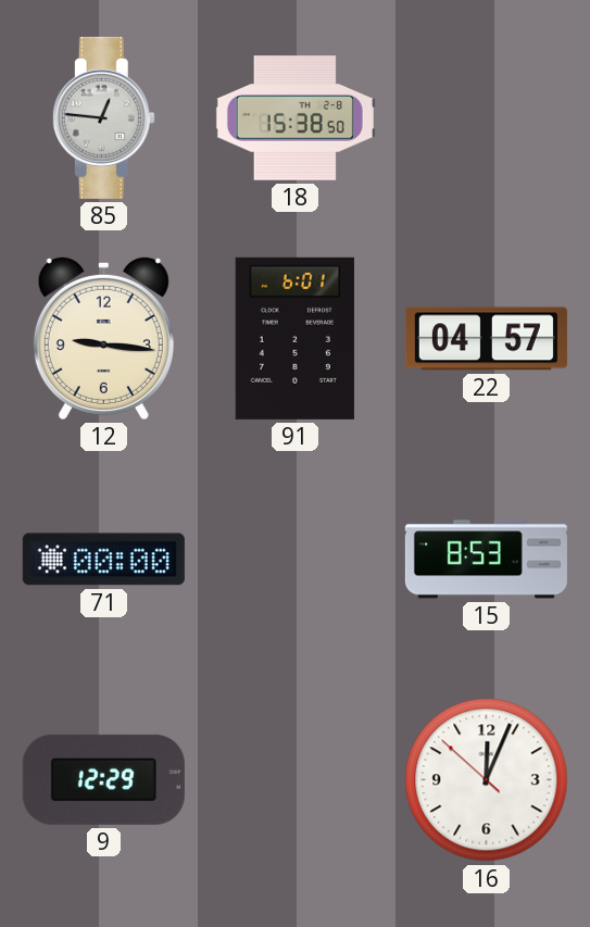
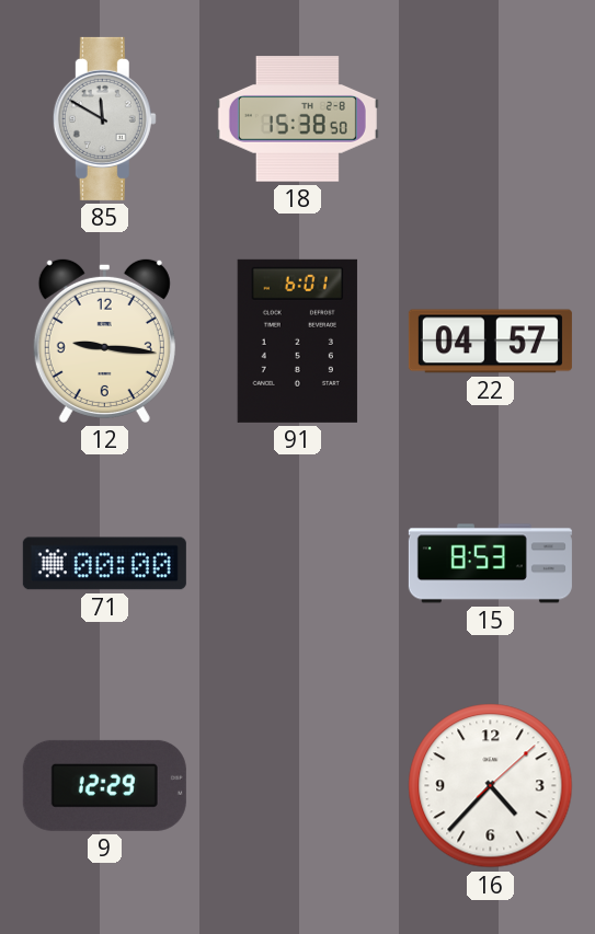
85: 12:46 -> 11:50 (104, 118)
16: 12:03 -> 4:37 (491, 786)
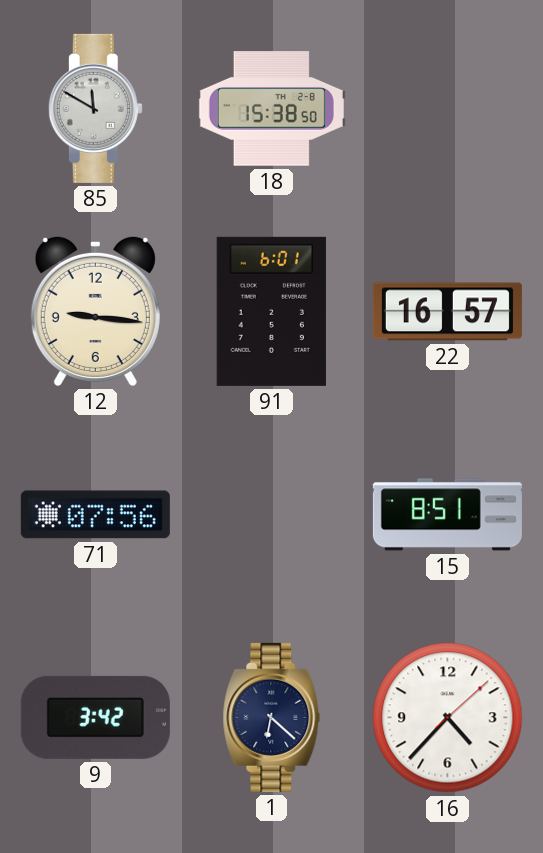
22: 04:57 -> 16:57 (447, 312)
71: 00:00 -> 07:56 (95, 515)
15: 8:53 -> 8:51 (447, 515)
9: 12:29 -> 3:42 (95, 717)
1: none -> 6:22 (272, 717)
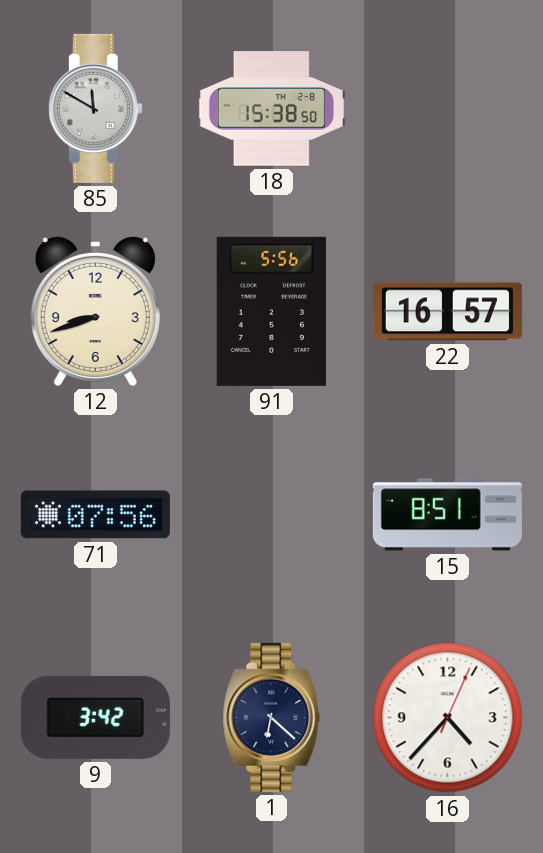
12: 9:16 -> 8:42 (95, 311)
91: 6:01 -> 5:56 (271, 311)
16: 4:37:08 -> 4:37:04 (448, 718)
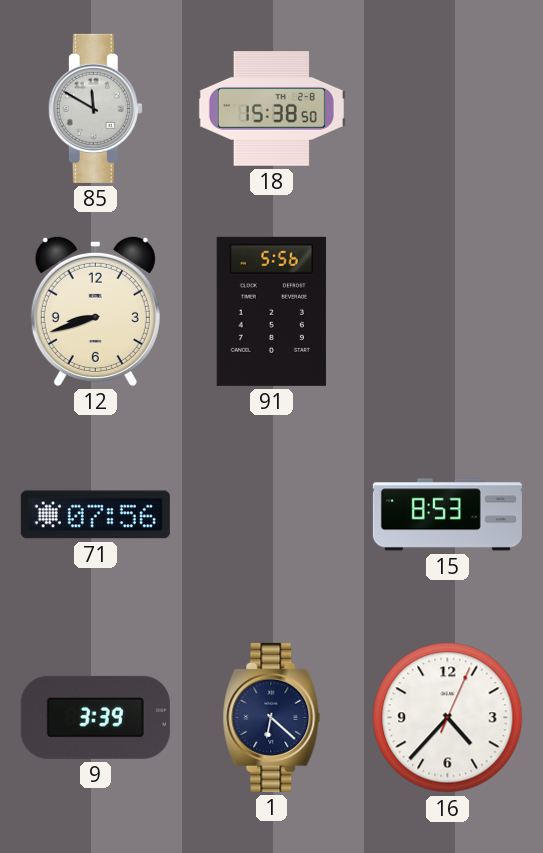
22: 16:57 -> none (447, 312)
15: 8:51 -> 8:53 (447, 515)
9: 3:42 -> 3:39 (95, 717)
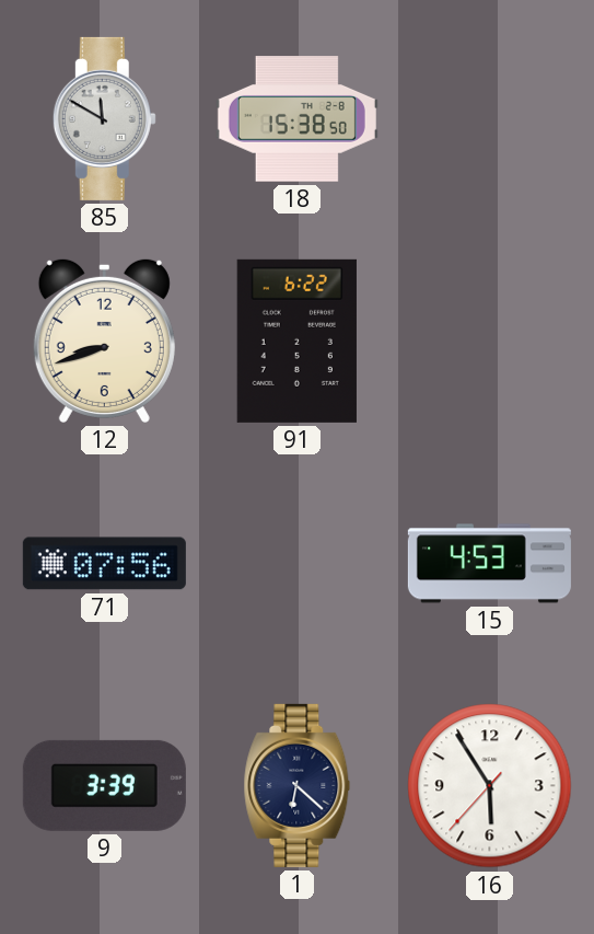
91: 5:56 -> 6:22 (296, 341)
15: 8:53 -> 4:53 (489, 564)
16: 4:37 -> 5:54 (490, 786)
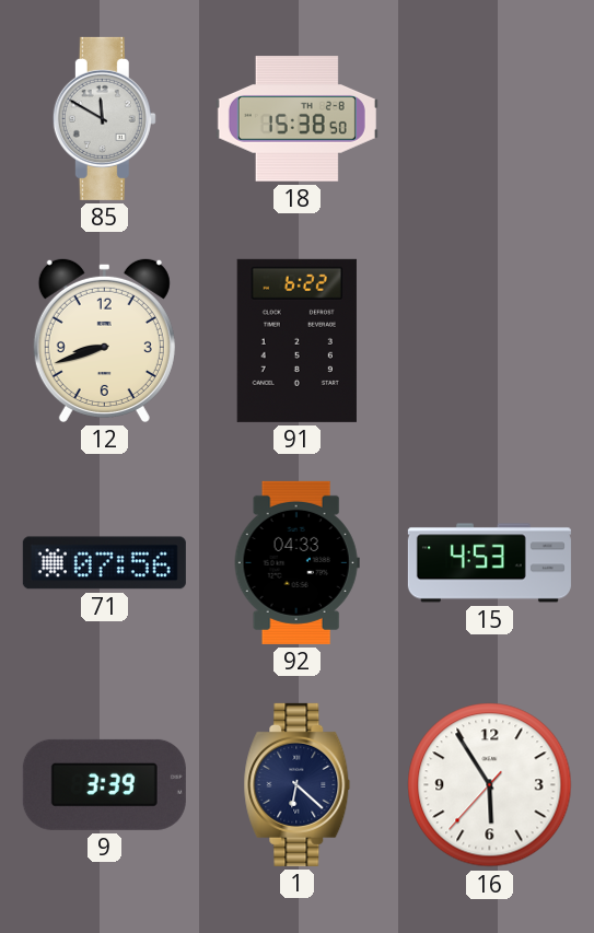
92: none -> 04:33 (296, 562)
